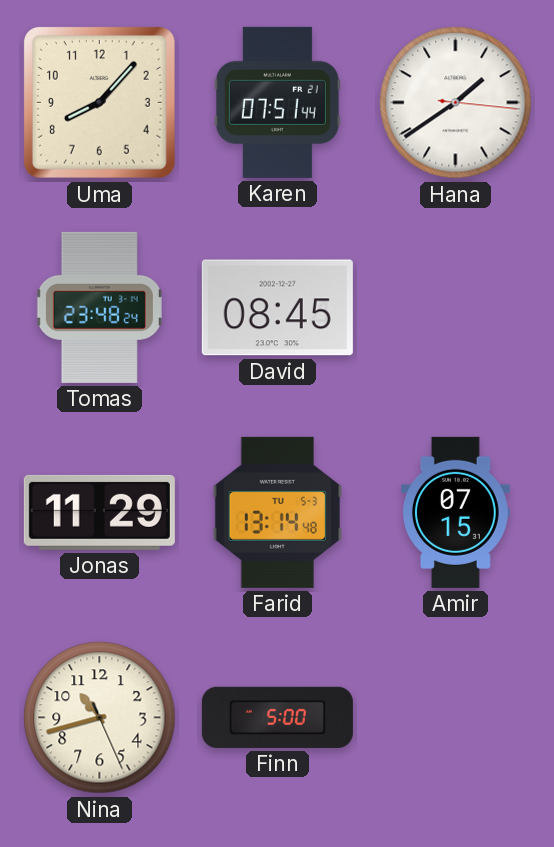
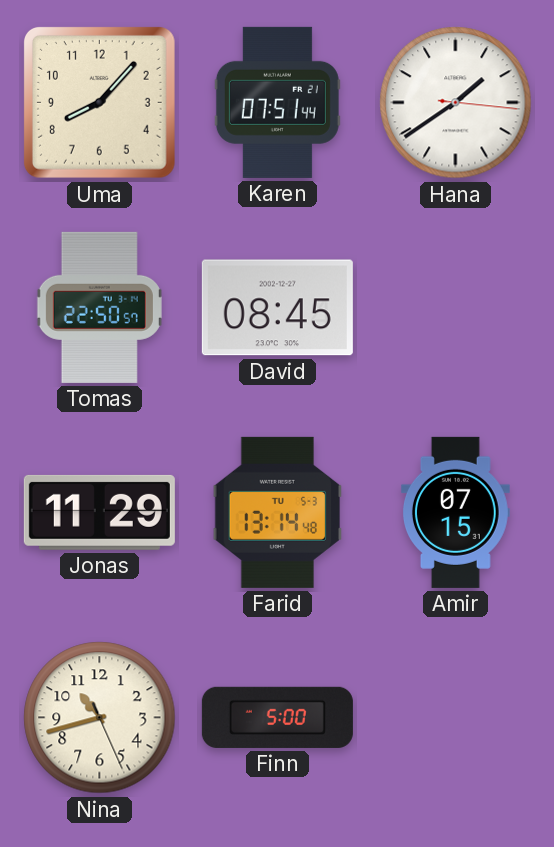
Tomas: 23:48 -> 22:50 (99, 307)
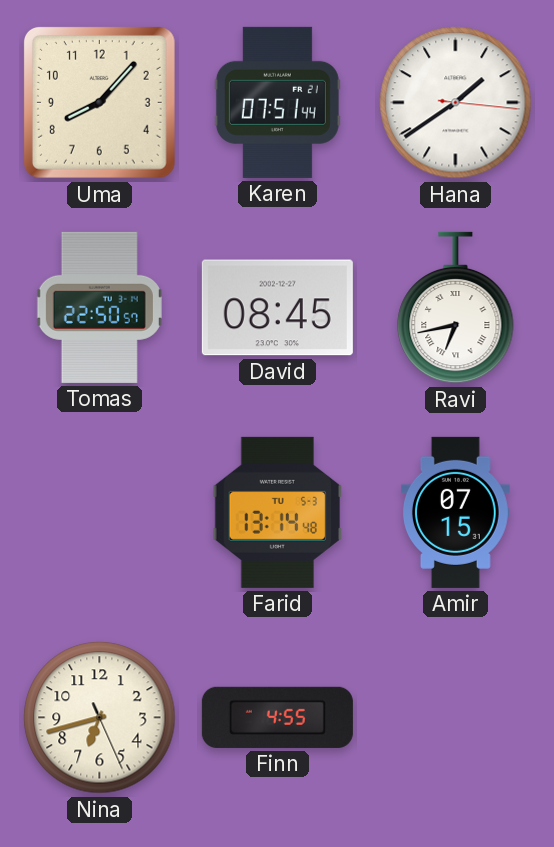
Ravi: none -> 6:43 (456, 308)
Jonas: 11:29 -> none (99, 512)
Nina: 10:42 -> 6:42 (100, 718)
Finn: 5:00 -> 4:55 (277, 717)
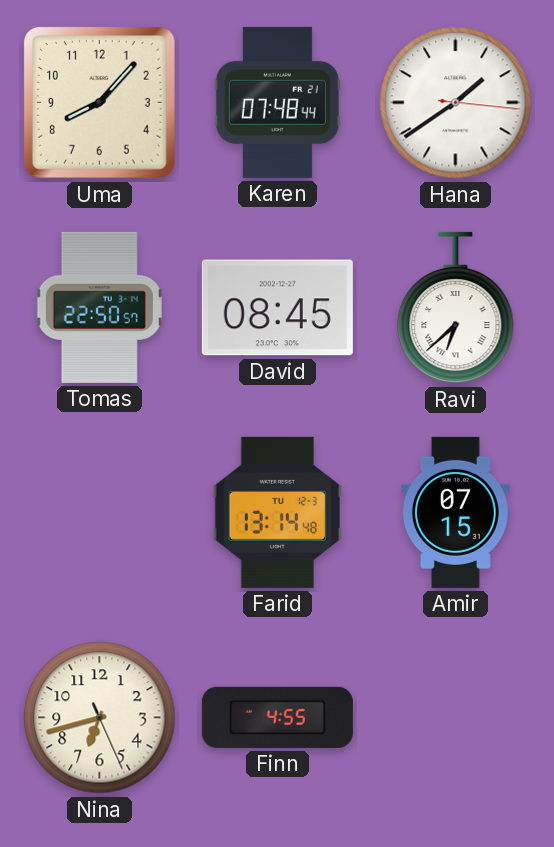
Karen: 07:51 -> 07:48 (277, 102)
Ravi: 6:43 -> 6:38 (456, 308)
Farid date: TU 5-3 -> TU 12-3 (278, 512)
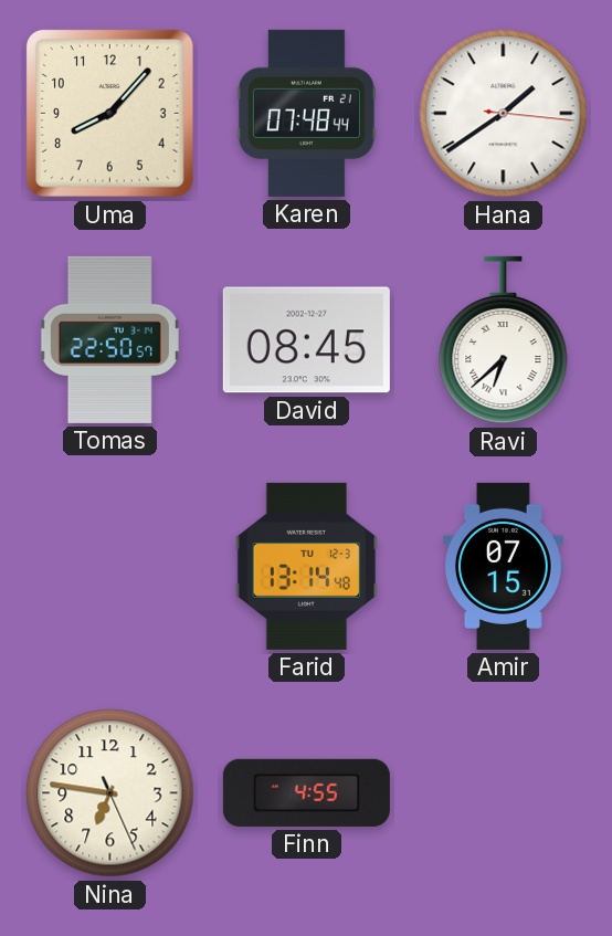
Nina: 6:42 -> 6:46 (110, 793)
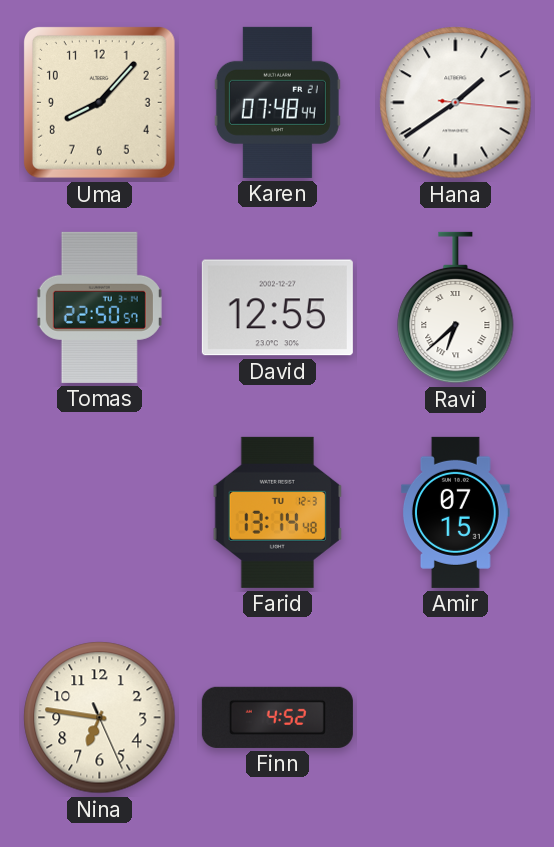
David: 08:45 -> 12:55 (277, 308)
Finn: 4:55 -> 4:52 (277, 717)
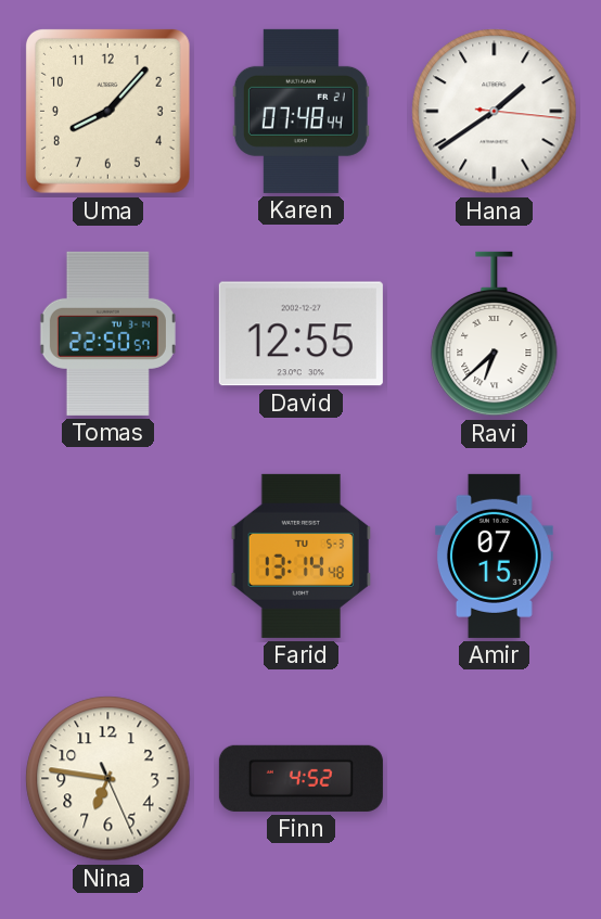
Farid date: TU 12-3 -> TU 5-3 (302, 556)
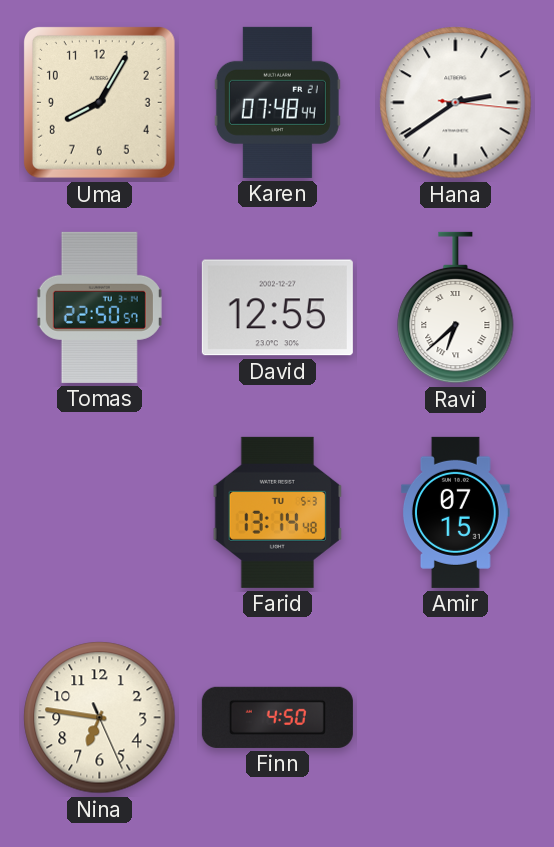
Uma: 8:07 -> 8:05 (99, 102)
Hana: 1:39 -> 2:39 (456, 103)
Finn: 4:52 -> 4:50 (277, 717)
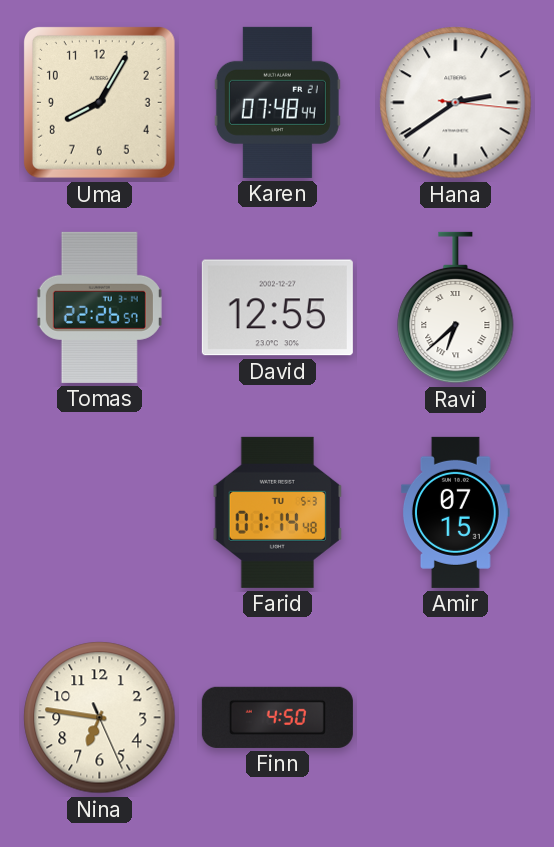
Tomas: 22:50 -> 22:26 (99, 307)
Farid: 13:14 -> 01:14 (278, 512)
